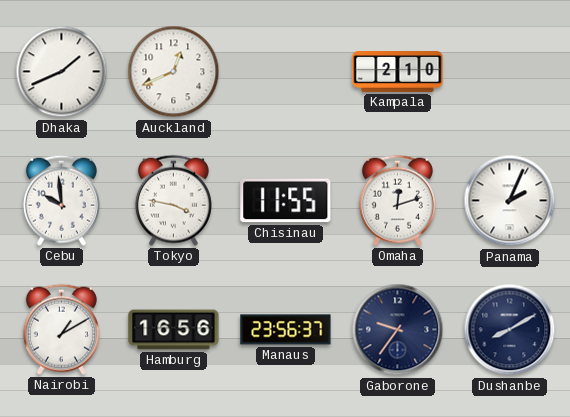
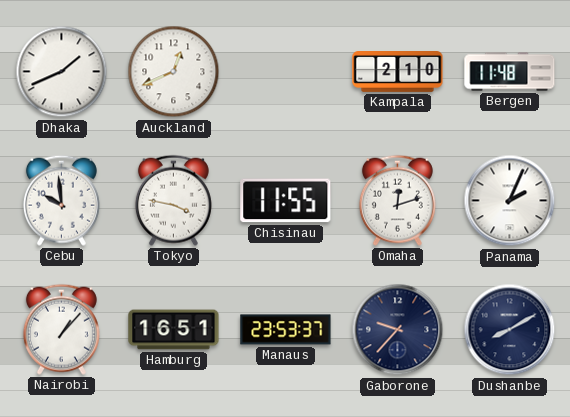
Bergen: none -> 11:48 (510, 72)
Nairobi: 1:10 -> 1:07 (61, 329)
Hamburg: 16:56 -> 16:51 (174, 330)
Manaus: 23:56 -> 23:53 (286, 330)
Gaborone: 9:36 -> 9:37 (398, 330)
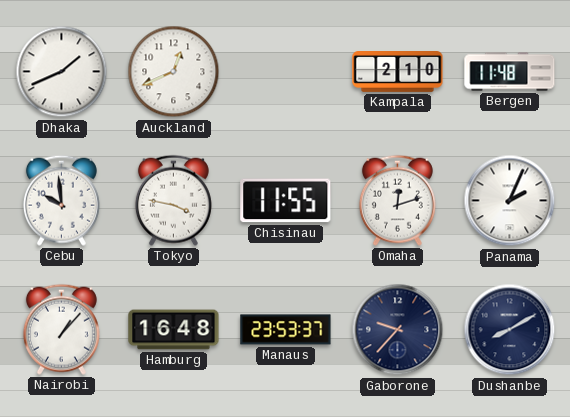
Hamburg: 16:51 -> 16:48 (174, 330)
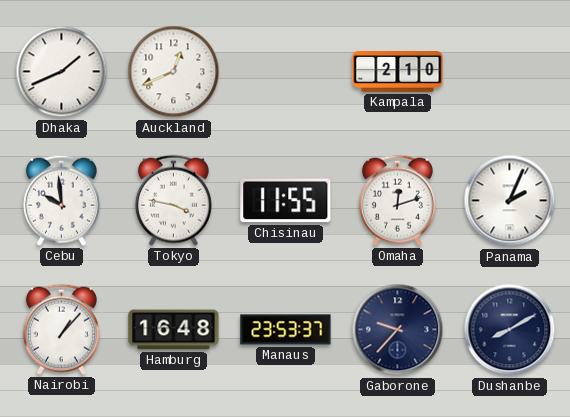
Bergen: 11:48 -> none (510, 72)
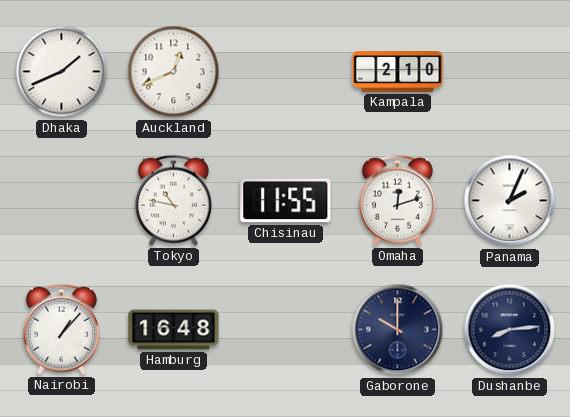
Cebu: 9:59 -> none (61, 200)
Tokyo: 3:47 -> 10:47 (173, 200)
Manaus: 23:53 -> none (286, 330)
Gaborone: 9:37 -> 10:00 (398, 330)
Dushanbe: 8:10 -> 8:14 (510, 330)
